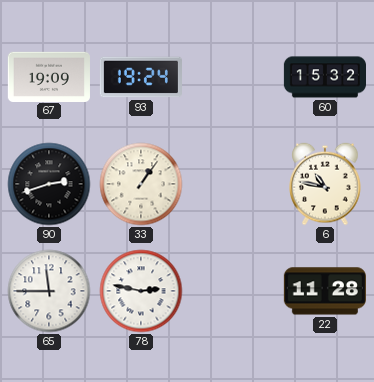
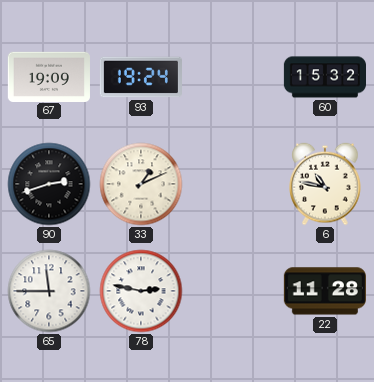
33: 1:06 -> 1:11 (141, 184)
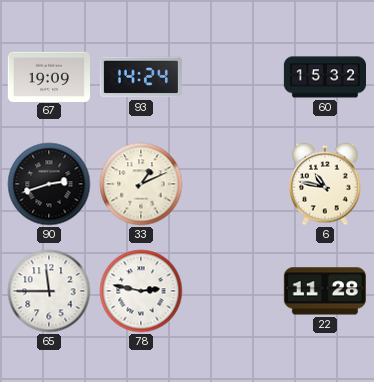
93: 19:24 -> 14:24 (141, 77)
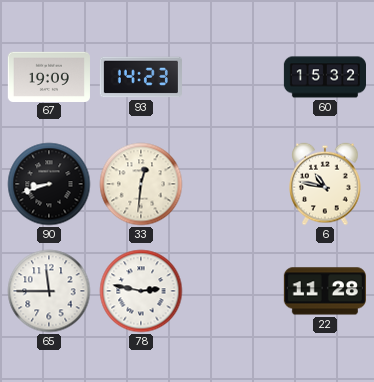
93: 14:24 -> 14:23 (141, 77)
90: 2:42 -> 8:42 (49, 184)
33: 1:11 -> 12:31 (141, 184)
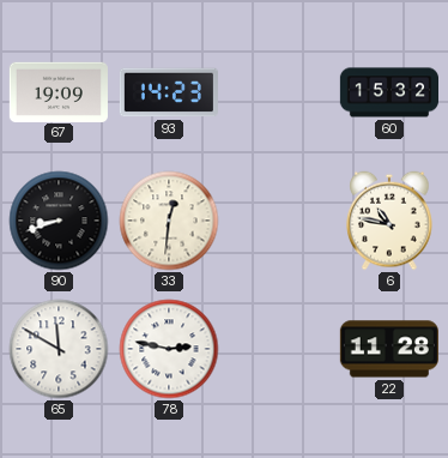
65: 11:45 -> 11:50 (59, 349)
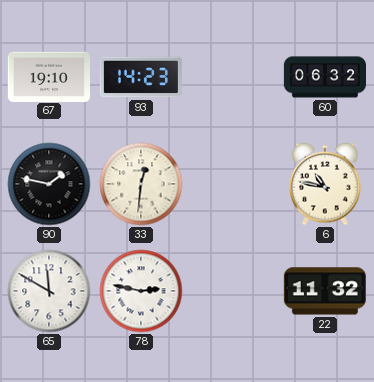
67: 19:09 -> 19:10 (49, 76)
60: 15:32 -> 06:32 (324, 77)
90: 8:42 -> 1:47 (49, 184)
22: 11:28 -> 11:32 (325, 291)
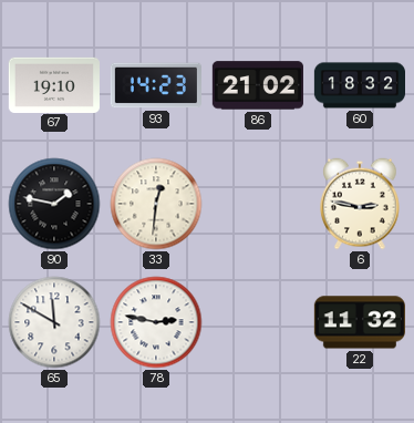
86: none -> 21:02 (258, 85)
60: 06:32 -> 18:32 (359, 85)
6: 10:47 -> 2:47 (360, 204)
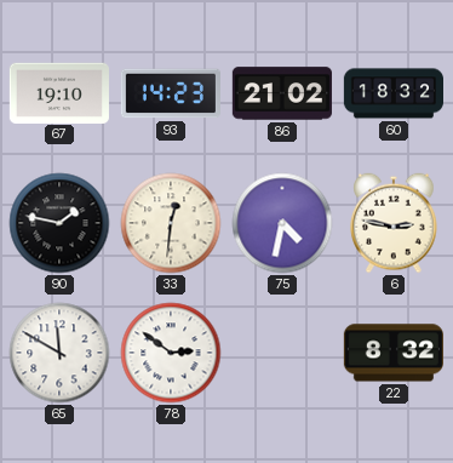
75: none -> 4:32 (282, 223)
78: 2:47 -> 2:51 (171, 353)
22: 11:32 -> 8:32 (394, 353)
